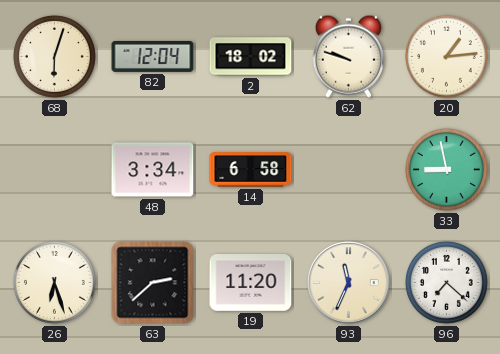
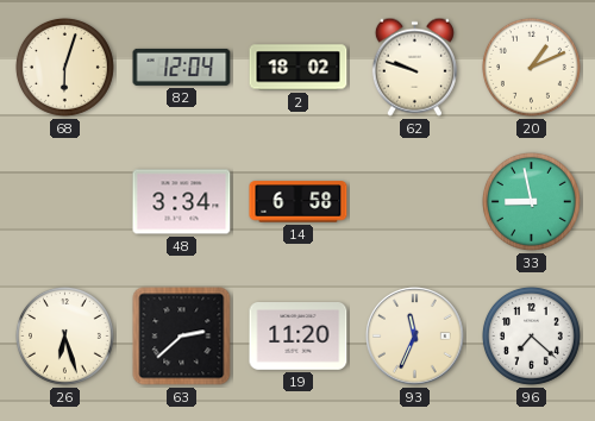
20: 1:14 -> 1:11 (531, 67)
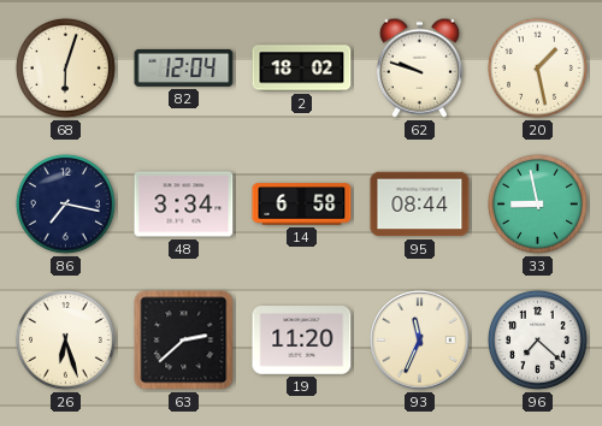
20: 1:11 -> 1:28 (537, 67)
86: none -> 7:17 (65, 203)
95: none -> 08:44 (420, 205)
